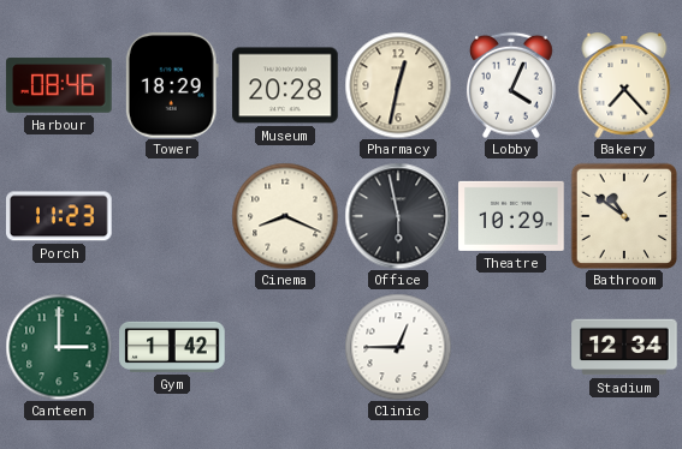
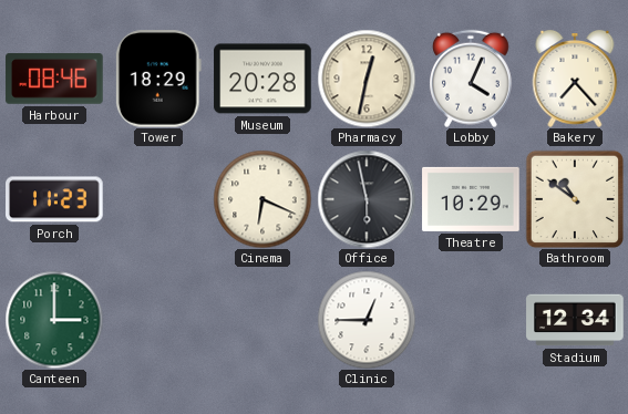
Cinema: 8:19 -> 6:19 (262, 199)
Gym: 1:42 -> none (172, 347)
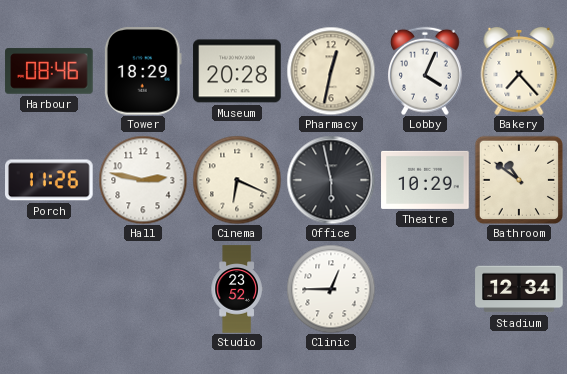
Porch: 11:23 -> 11:26 (50, 180)
Hall: none -> 2:47 (143, 180)
Canteen: 3:00 -> none (54, 320)
Studio: none -> 23:52 (237, 289)
